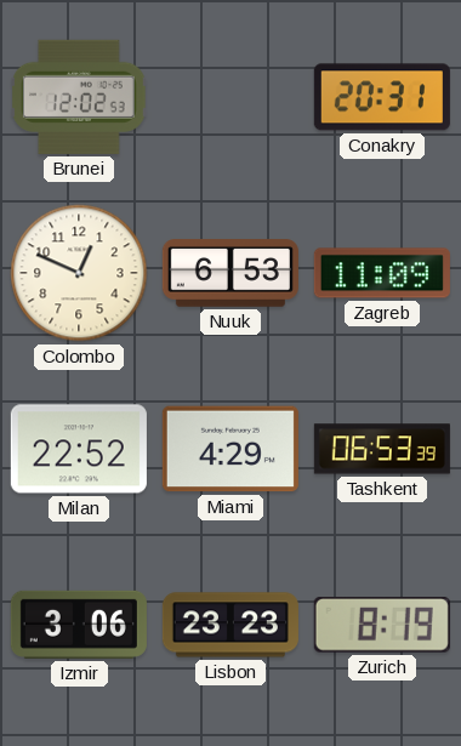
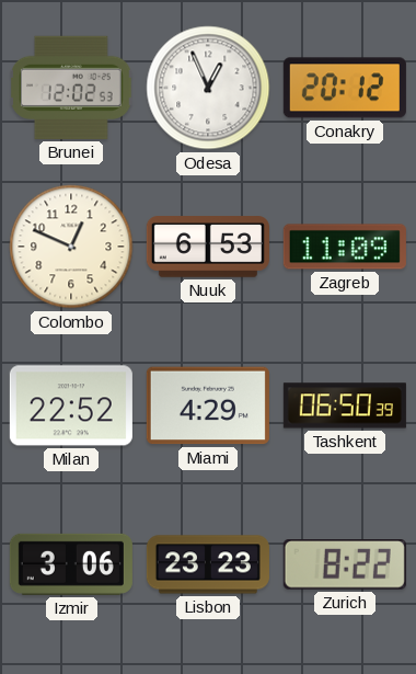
Odesa: none -> 12:56 (208, 88)
Conakry: 20:31 -> 20:12 (345, 88)
Tashkent: 06:53 -> 06:50 (345, 405)
Zurich: 8:19 -> 8:22 (345, 566)
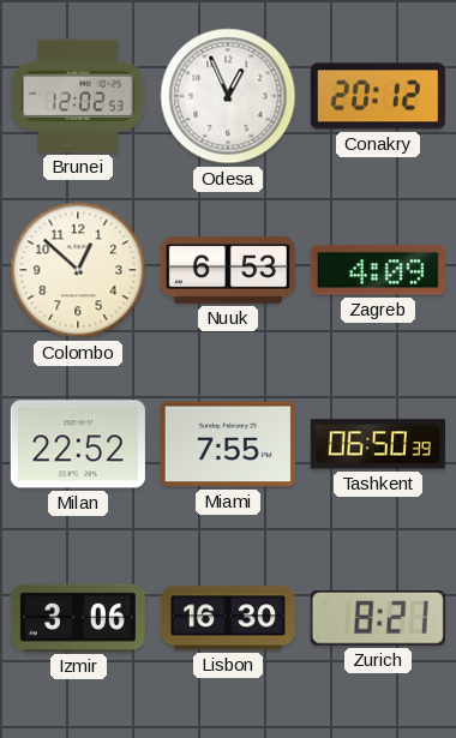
Colombo: 12:49 -> 12:52 (78, 270)
Zagreb: 11:09 -> 4:09 (378, 270)
Miami: 4:29 -> 7:55 (228, 444)
Lisbon: 23:23 -> 16:30 (228, 618)
Zurich: 8:22 -> 8:21 (378, 619)
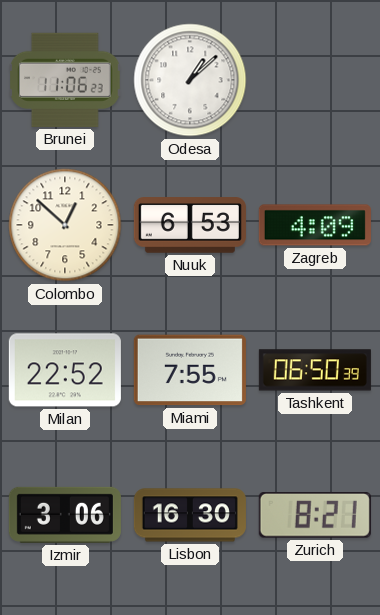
Brunei: 12:02 -> 11:06 (66, 80)
Odesa: 12:56 -> 1:08 (190, 80)
Conakry: 20:12 -> none (378, 96)
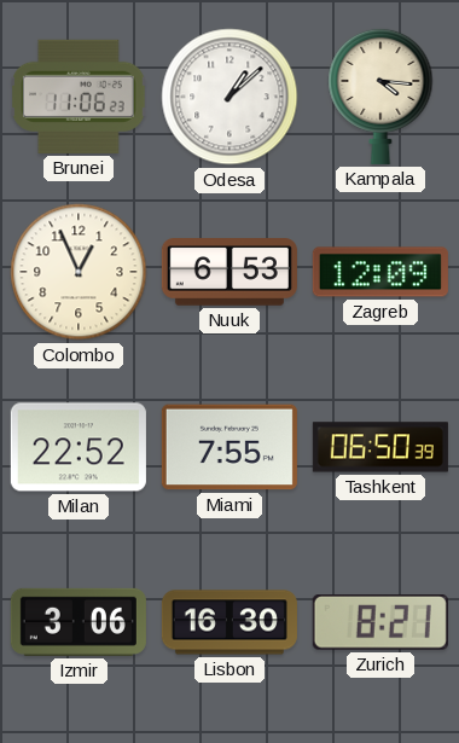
Kampala: none -> 4:16 (380, 95)
Colombo: 12:52 -> 12:56 (79, 272)
Zagreb: 4:09 -> 12:09 (380, 272)
